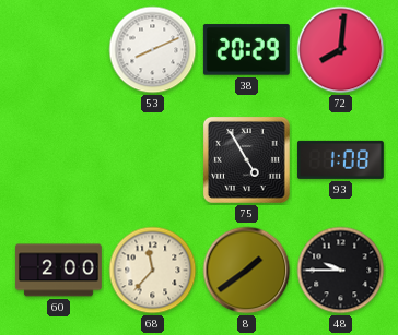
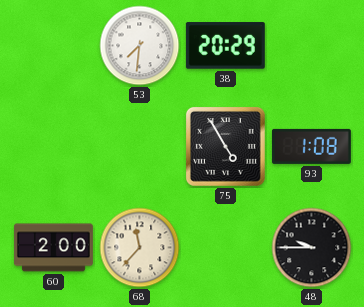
53: 8:11 -> 7:31 (140, 46)
72: 8:01 -> none (341, 50)
8: 1:39 -> none (247, 271)
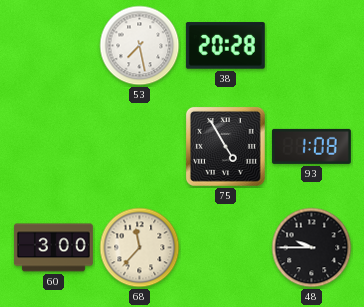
53: 7:31 -> 7:28 (140, 46)
38: 20:29 -> 20:28 (225, 46)
60: 2:00 -> 3:00 (53, 248)
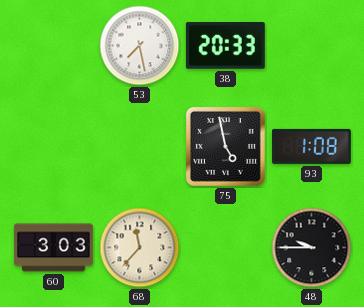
38: 20:28 -> 20:33 (225, 46)
75: 4:55 -> 4:58 (225, 146)
60: 3:00 -> 3:03 (53, 248)
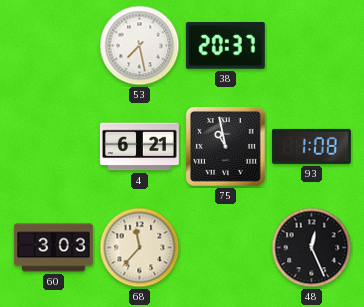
38: 20:33 -> 20:37 (225, 46)
4: none -> 6:21 (139, 147)
75: 4:58 -> 10:58 (225, 146)
48: 9:45 -> 12:26 (312, 248)
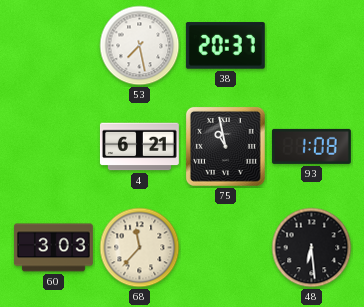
48: 12:26 -> 6:29 (312, 248)
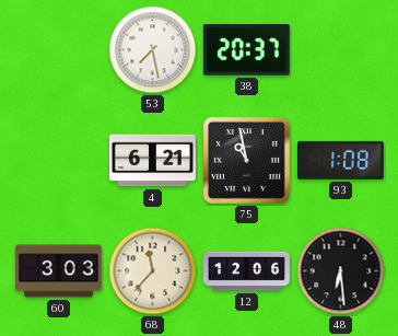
12: none -> 12:06 (247, 271)
